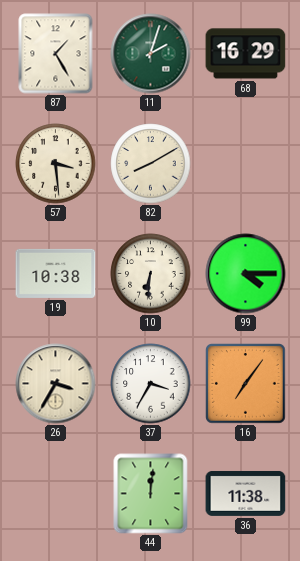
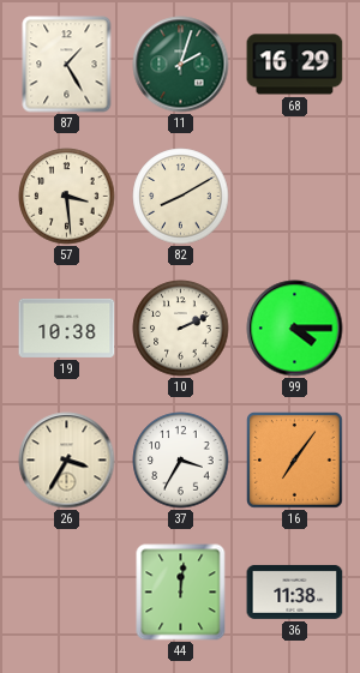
10: 6:31 -> 2:11 (181, 329)
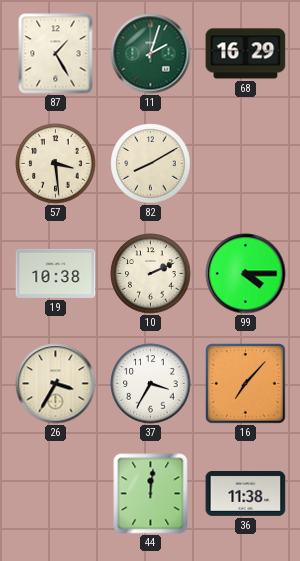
16: 7:06 -> 7:07 (246, 384)
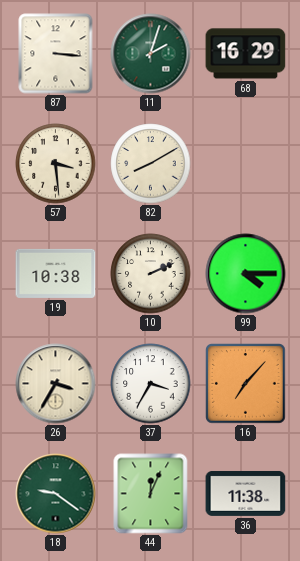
87: 1:25 -> 3:16 (56, 54)
18: none -> 9:21 (56, 494)
44: 12:01 -> 12:04 (151, 494)
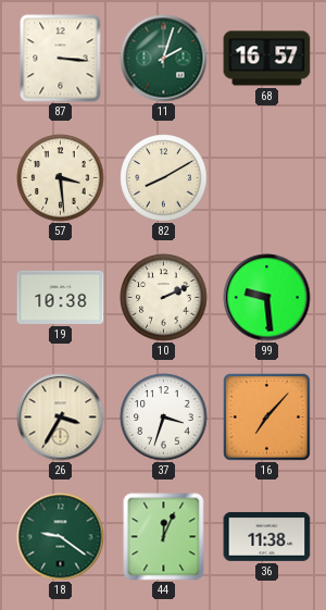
68: 16:29 -> 16:57 (267, 59)
99: 4:15 -> 9:29 (267, 298)
37: 3:35 -> 3:33 (164, 418)
